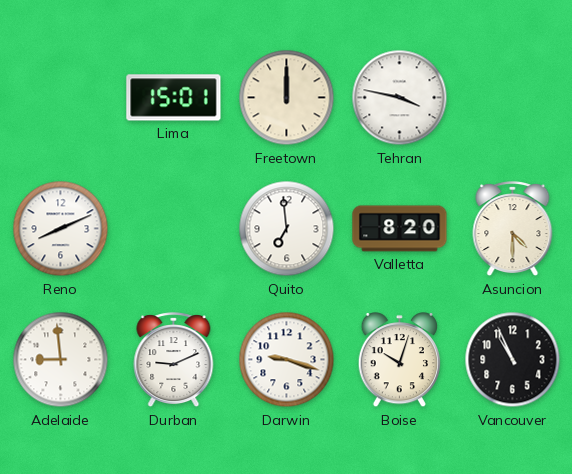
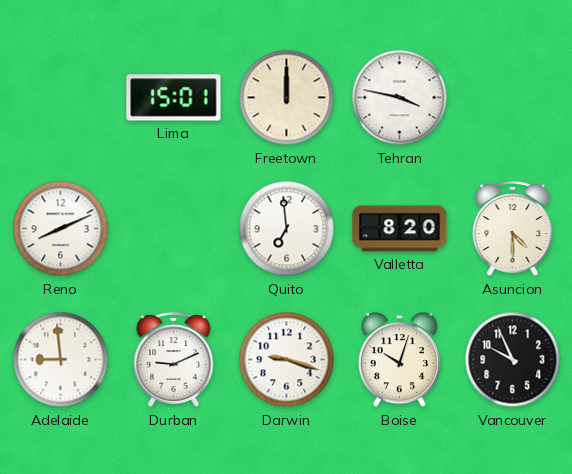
Vancouver: 10:56 -> 9:56 (513, 360)
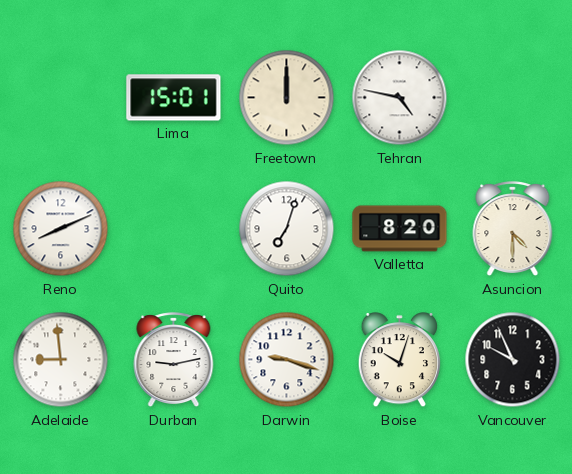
Tehran: 3:47 -> 4:47 (400, 98)
Quito: 6:59 -> 7:03 (287, 229)
Durban: 9:11 -> 9:13 (174, 360)
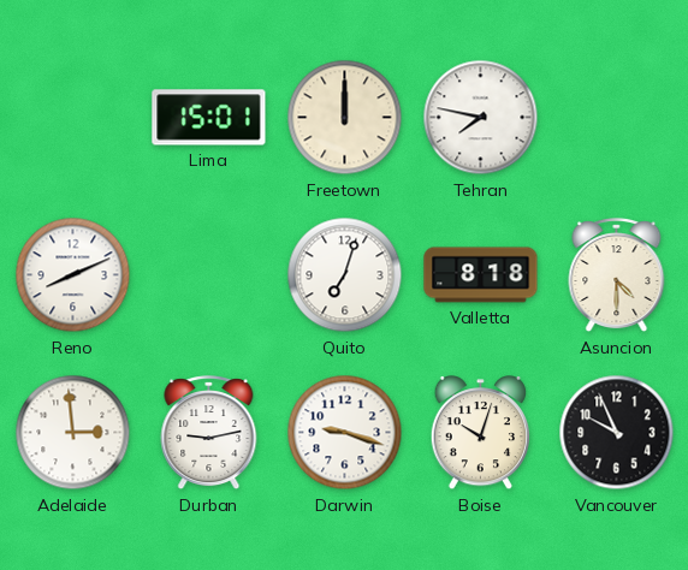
Tehran: 4:47 -> 7:47 (481, 118)
Valletta: 8:20 -> 8:18 (481, 275)
Adelaide: 8:59 -> 2:59 (73, 433)
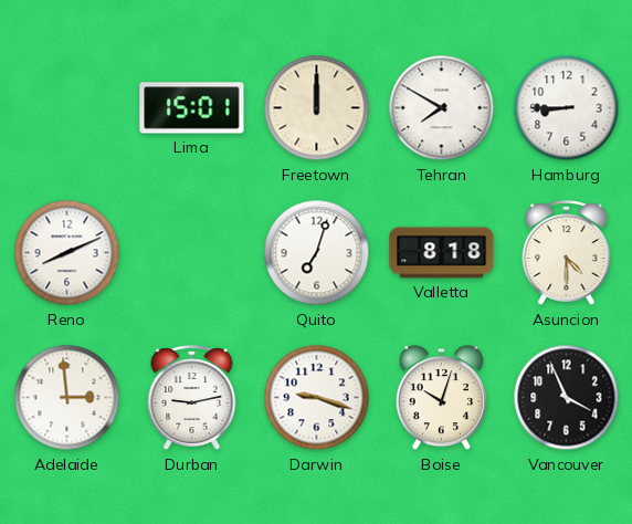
Tehran: 7:47 -> 7:50 (442, 108)
Hamburg: none -> 8:45 (567, 108)
Vancouver: 9:56 -> 3:56 (567, 398)
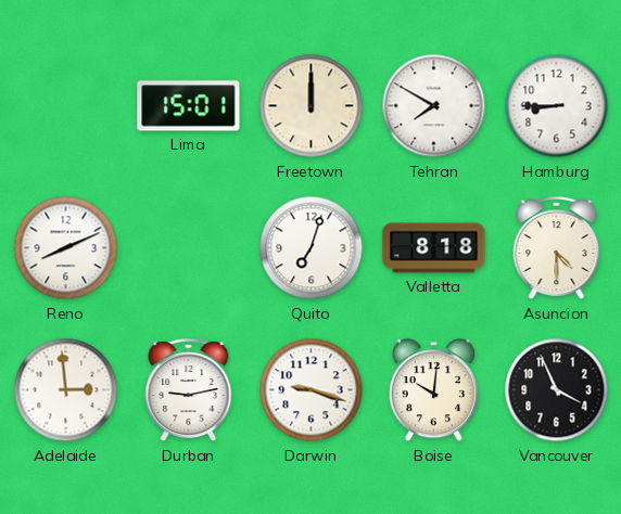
Boise: 10:03 -> 10:01 (433, 390)
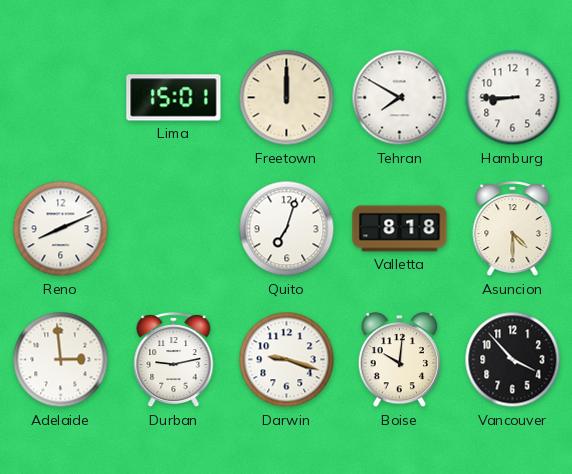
Vancouver: 3:56 -> 3:53 (513, 360)
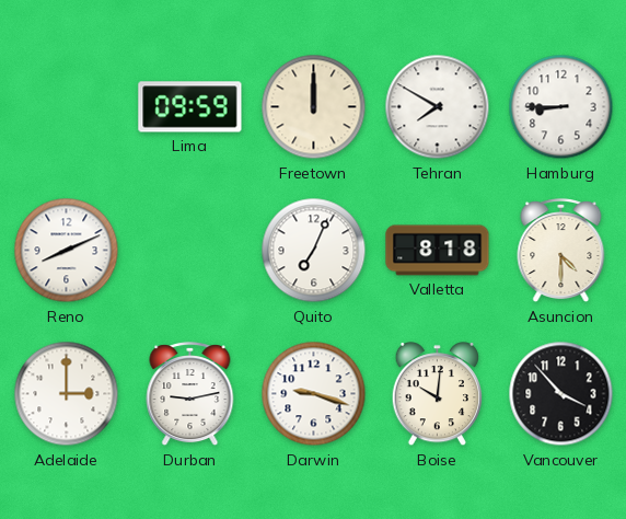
Lima: 15:01 -> 09:59 (190, 107)
Quito: 7:03 -> 7:04 (314, 251)
Adelaide: 2:59 -> 3:00 (67, 394)
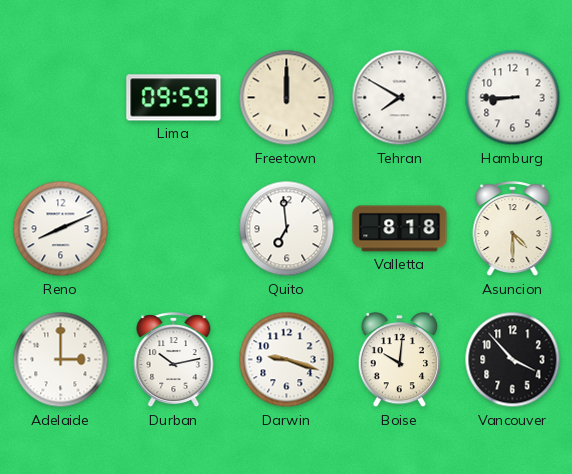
Quito: 7:04 -> 6:59 (287, 229)
Durban: 9:13 -> 10:13 (174, 360)
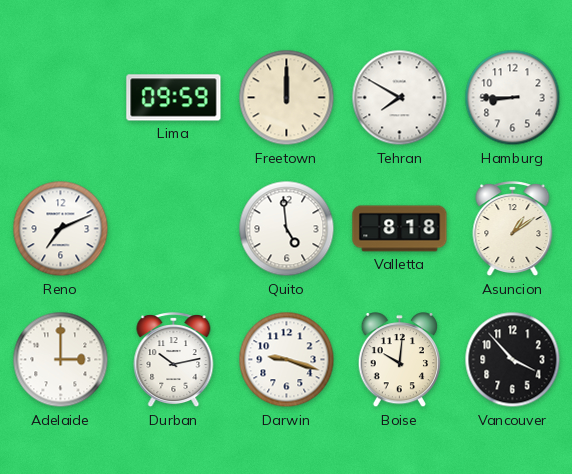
Reno: 8:11 -> 7:11 (61, 229)
Quito: 6:59 -> 4:59 (287, 229)
Asuncion: 4:30 -> 1:09 (513, 229)
